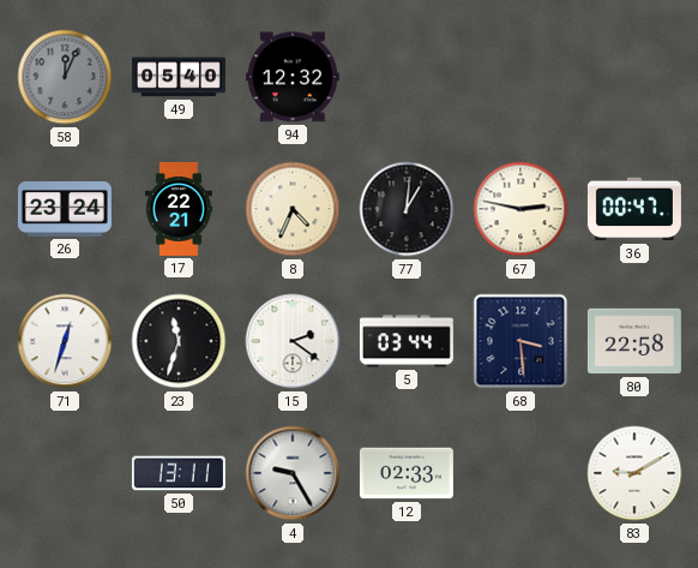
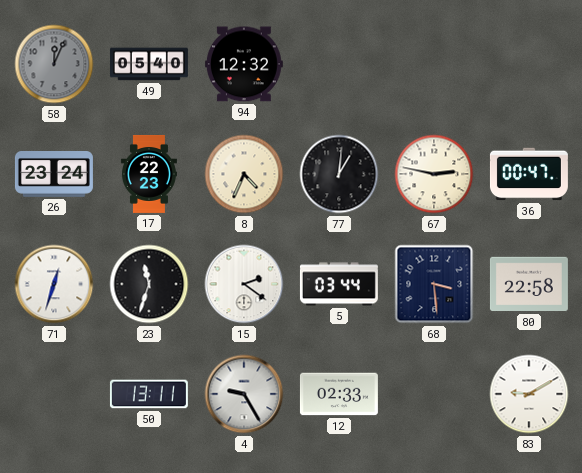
17: 22:21 -> 22:23 (149, 174)
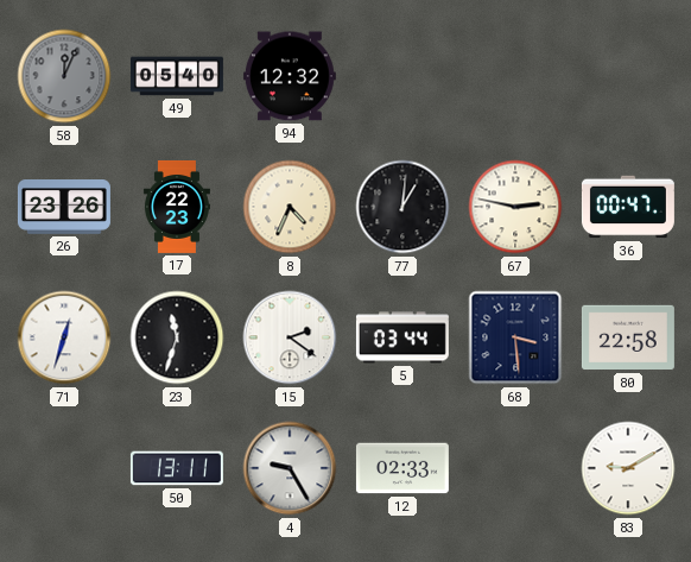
26: 23:24 -> 23:26 (64, 208)
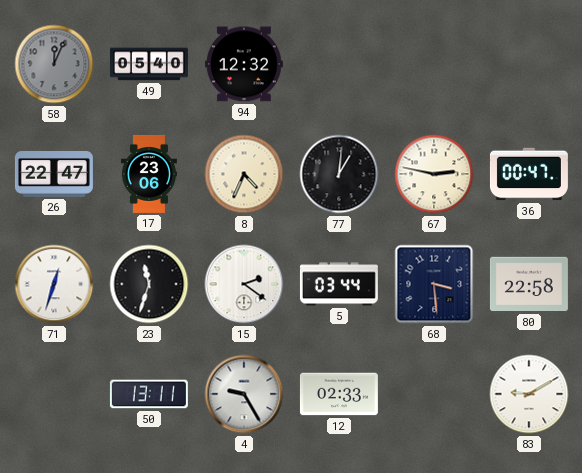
26: 23:26 -> 22:47 (54, 175)
17: 22:23 -> 23:06 (149, 174)
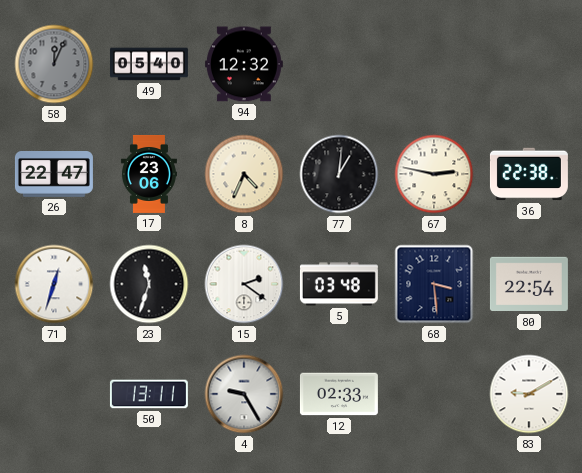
36: 00:47 -> 22:38 (529, 174)
5: 03:44 -> 03:48 (339, 284)
80: 22:58 -> 22:54 (529, 284)
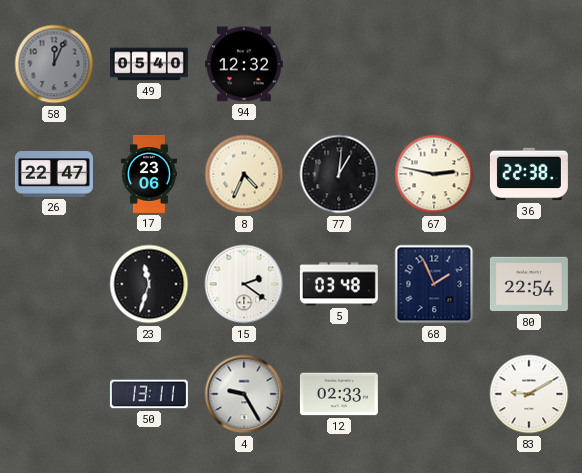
71: 12:33 -> none (54, 284)
68: 3:29 -> 1:56 (434, 284)
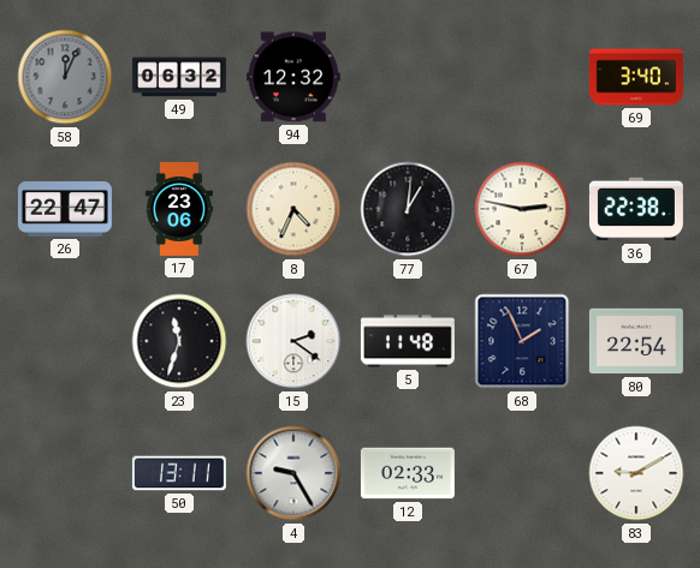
49: 05:40 -> 06:32 (179, 77)
69: none -> 3:40 (636, 77)
5: 03:48 -> 11:48 (408, 341)
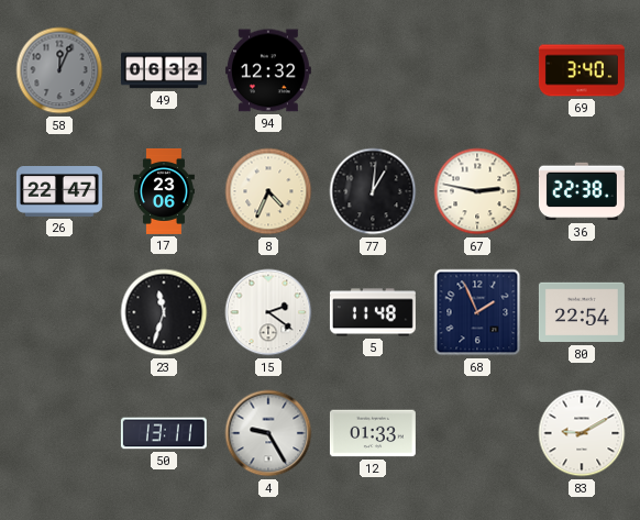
12: 02:33 -> 01:33 (373, 433)
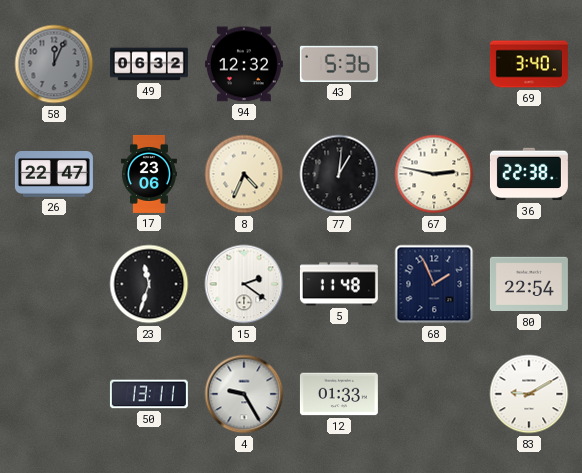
43: none -> 5:36 (339, 64)
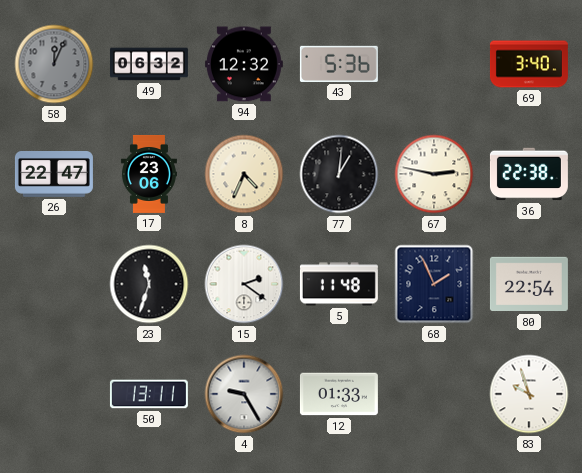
83: 9:10 -> 9:57 (529, 394)
